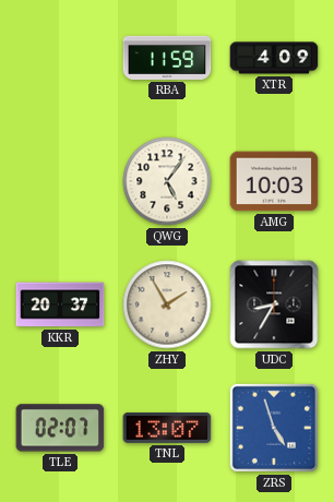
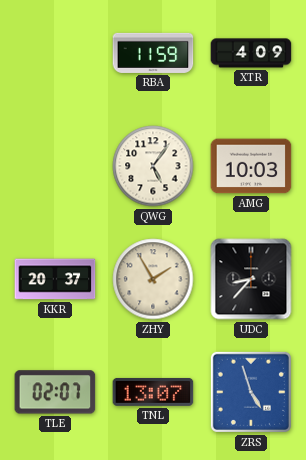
UDC: 8:35 -> 8:37 (251, 279)
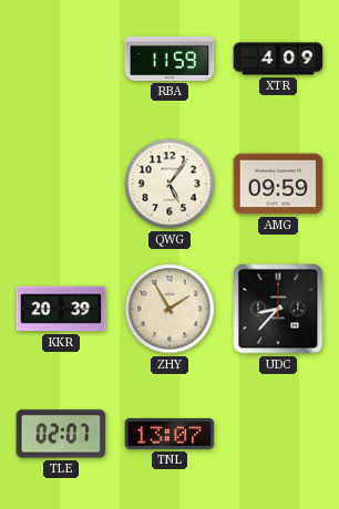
AMG: 10:03 -> 09:59 (278, 184)
KKR: 20:37 -> 20:39 (61, 309)
ZRS: 4:57 -> none (251, 392)
